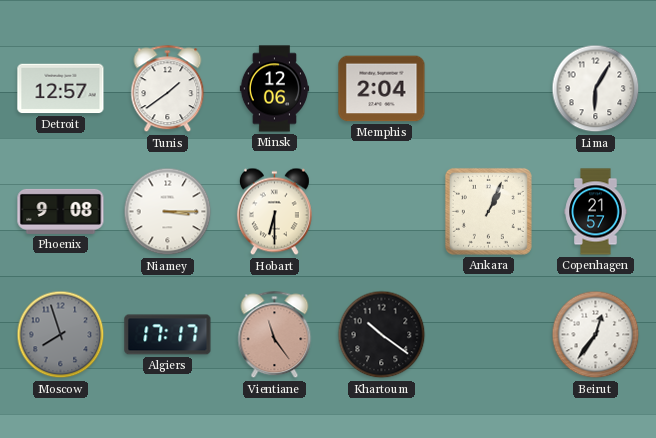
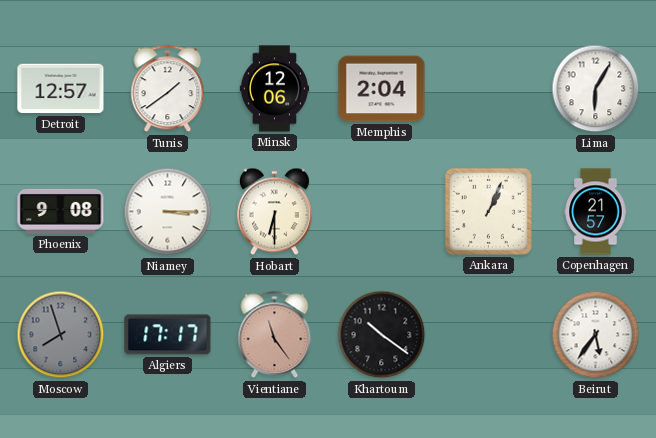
Beirut: 12:36 -> 5:36 (596, 335)
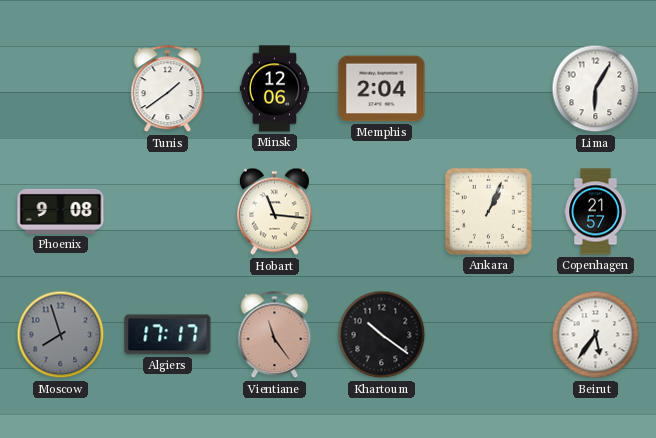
Detroit: 12:57 -> none (61, 89)
Niamey: 3:15 -> none (168, 212)
Hobart: 6:30 -> 11:16 (274, 212)
